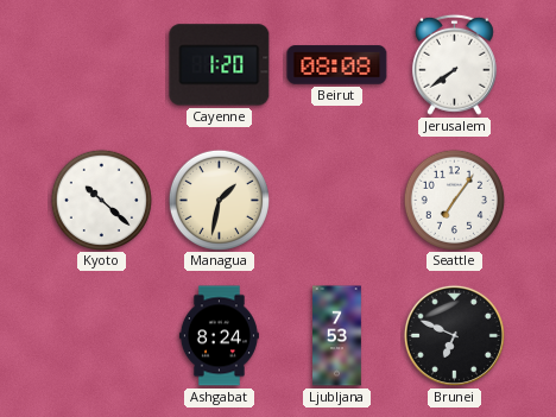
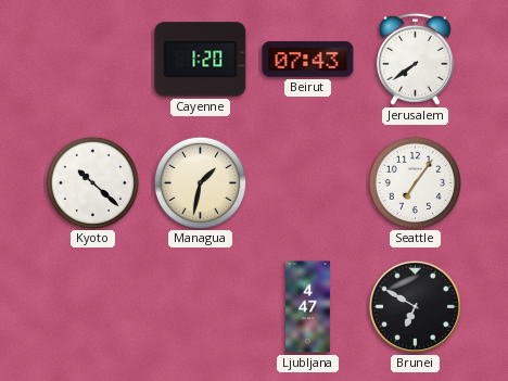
Beirut: 08:08 -> 07:43 (308, 60)
Ashgabat: 8:24 -> none (219, 336)
Ljubljana: 7:53 -> 4:47 (308, 307)
Brunei: 6:49 -> 6:50 (415, 306)
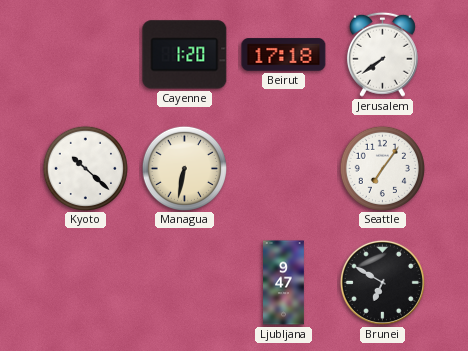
Beirut: 07:43 -> 17:18 (284, 55)
Managua: 1:32 -> 6:32 (184, 168)
Ljubljana: 4:47 -> 9:47 (284, 283)
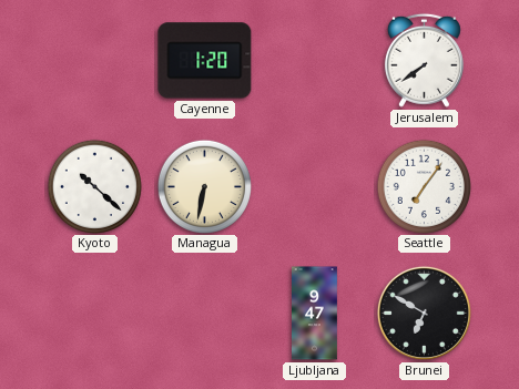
Beirut: 17:18 -> none (284, 55)
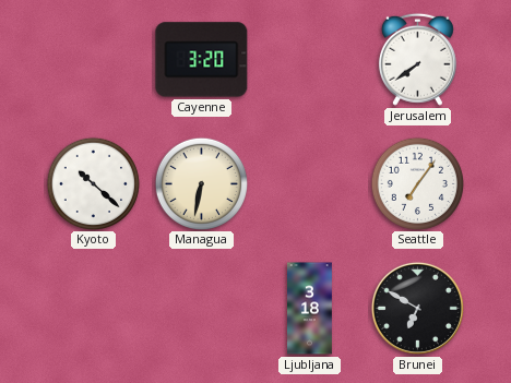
Cayenne: 1:20 -> 3:20 (202, 60)
Ljubljana: 9:47 -> 3:18 (310, 309)
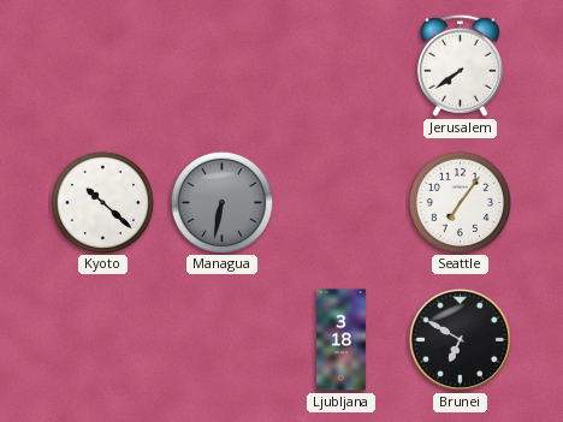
Cayenne: 3:20 -> none (202, 60)
Managua dial: cream -> grey (221, 202)
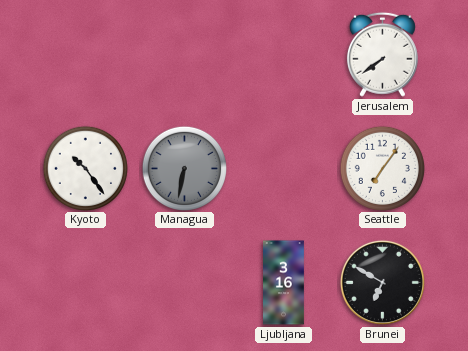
Kyoto: 10:22 -> 10:24 (85, 168)
Ljubljana: 3:18 -> 3:16 (284, 283)
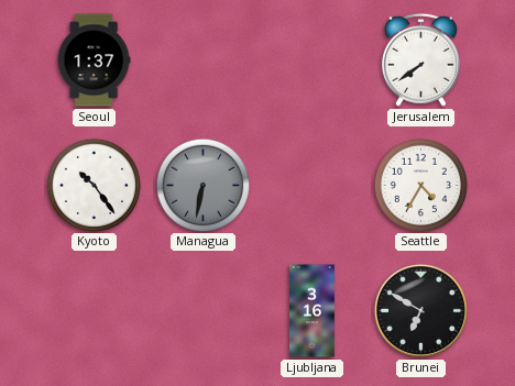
Seoul: none -> 1:37 (94, 60)
Seattle: 7:06 -> 4:35 (420, 185)
